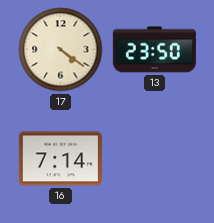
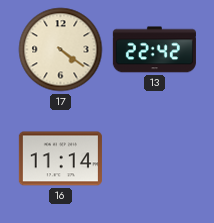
13: 23:50 -> 22:42 (154, 50)
16: 7:14 -> 11:14 (60, 159)
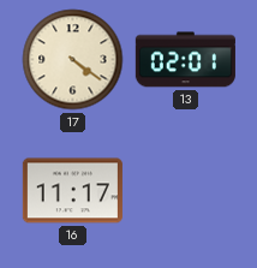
13: 22:42 -> 02:01 (185, 60)
16: 11:14 -> 11:17 (72, 191)
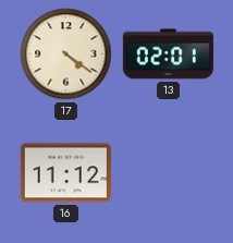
16: 11:17 -> 11:12 (65, 173)
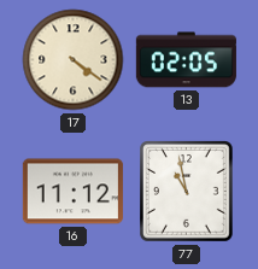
13: 02:01 -> 02:05 (186, 60)
77: none -> 10:58 (187, 192)
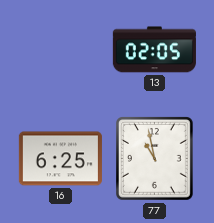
17: 4:21 -> none (74, 60)
16: 11:12 -> 6:25 (60, 159)
